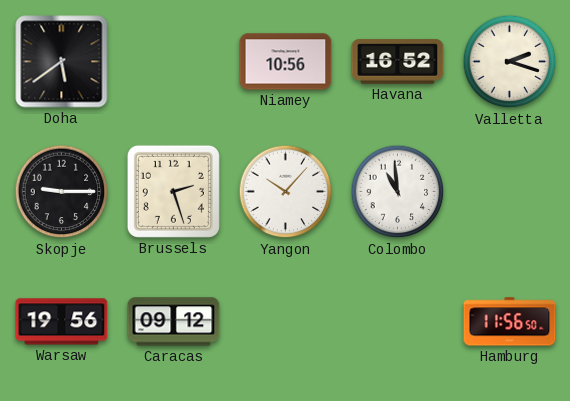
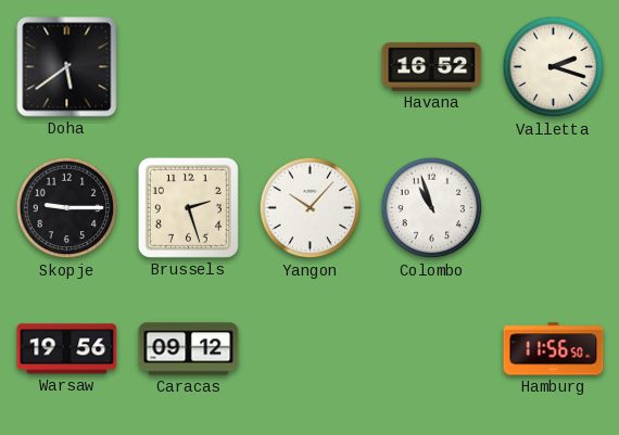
Niamey: 10:56 -> none (286, 62)
Colombo: 10:59 -> 10:57 (432, 208)
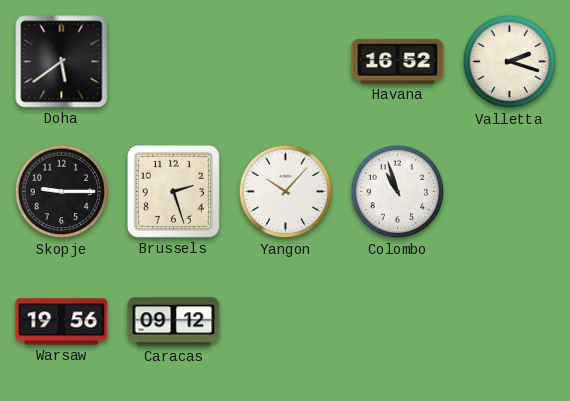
Hamburg: 11:56 -> none (554, 349)
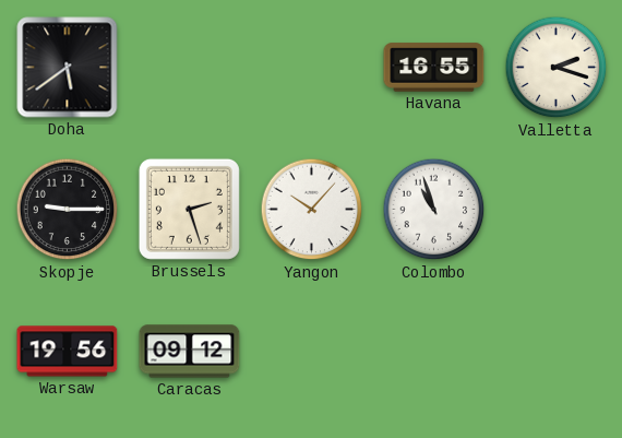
Havana: 16:52 -> 16:55 (434, 68)
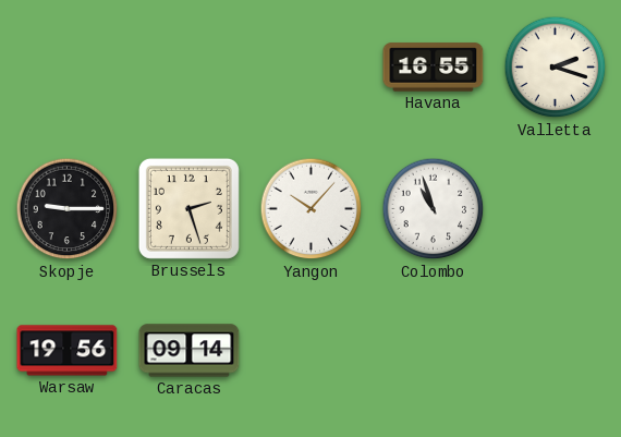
Doha: 5:39 -> none (68, 68)
Caracas: 09:12 -> 09:14 (190, 351)
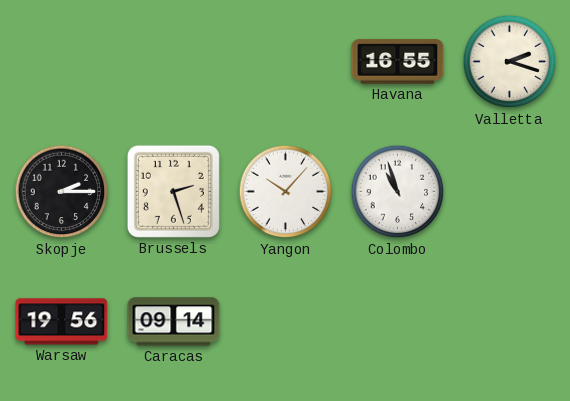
Skopje: 9:15 -> 2:15 (62, 192)
